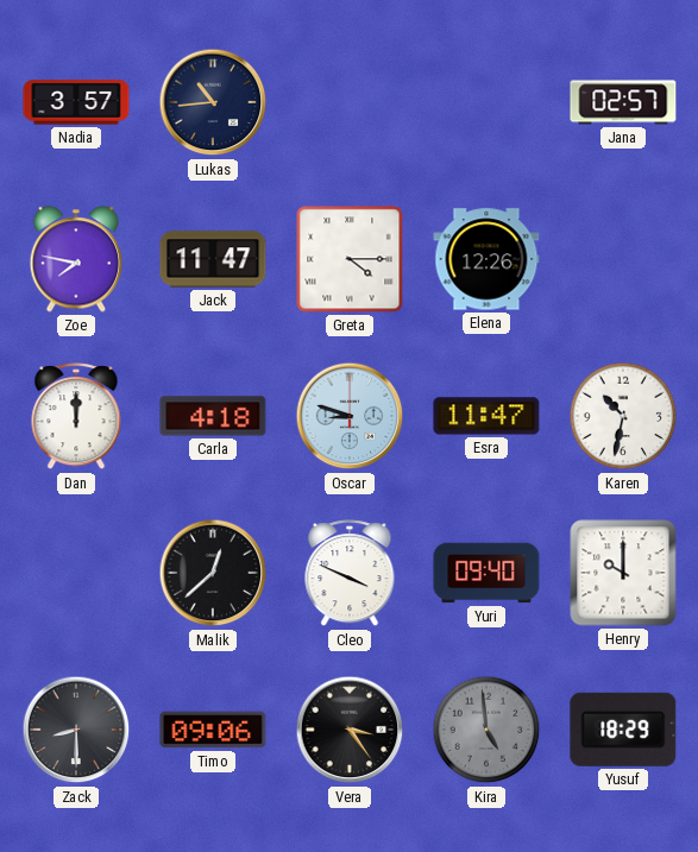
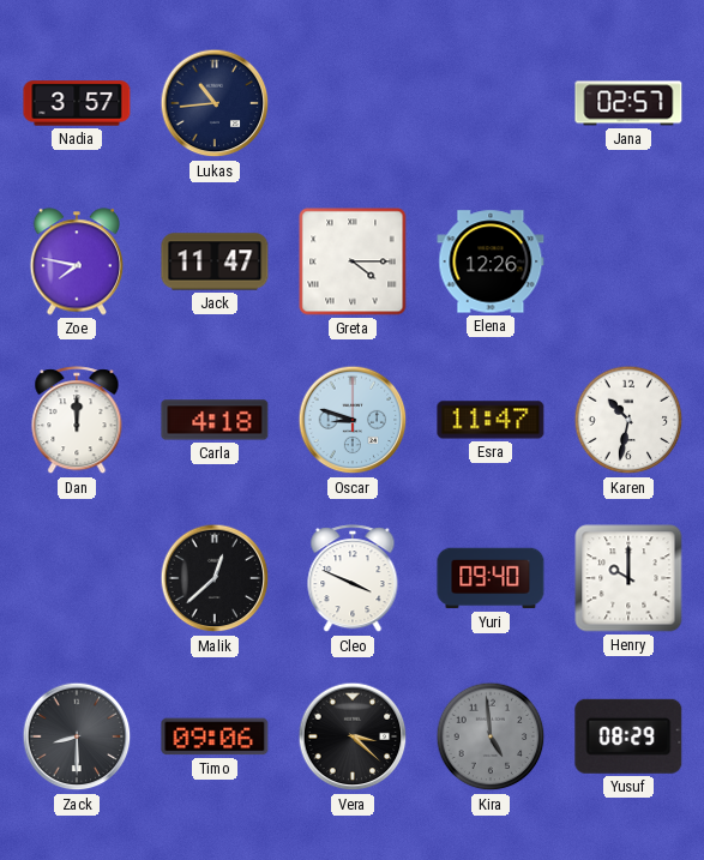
Vera: 3:24 -> 3:22 (353, 736)
Yusuf: 18:29 -> 08:29 (628, 736)
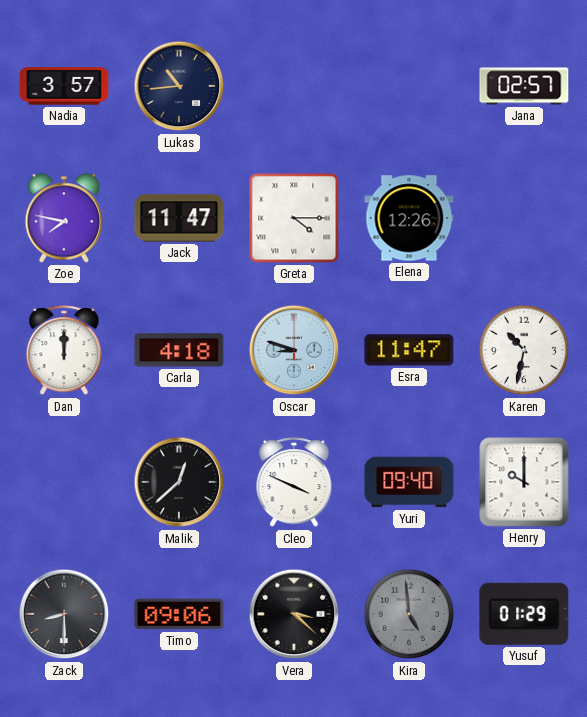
Yusuf: 08:29 -> 01:29 (524, 614)
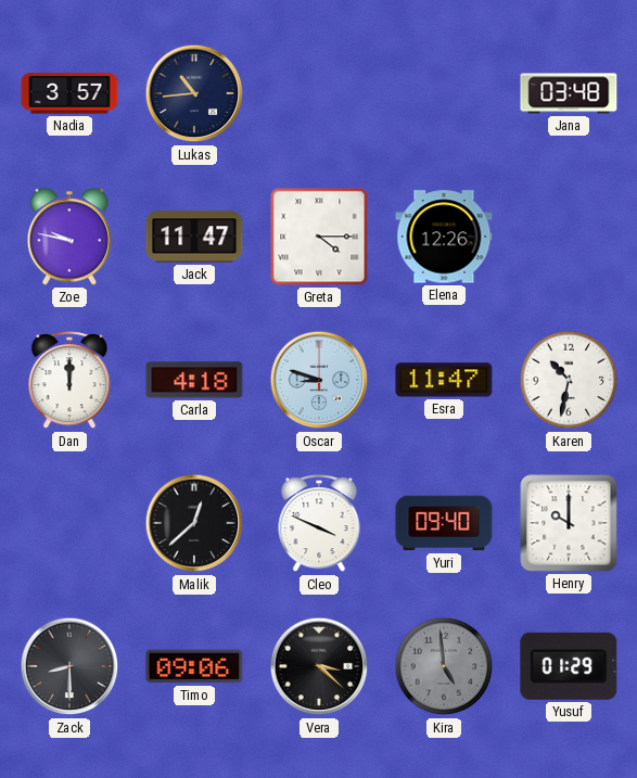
Jana: 02:57 -> 03:48 (569, 93)
Zoe: 7:47 -> 9:47 (69, 237)
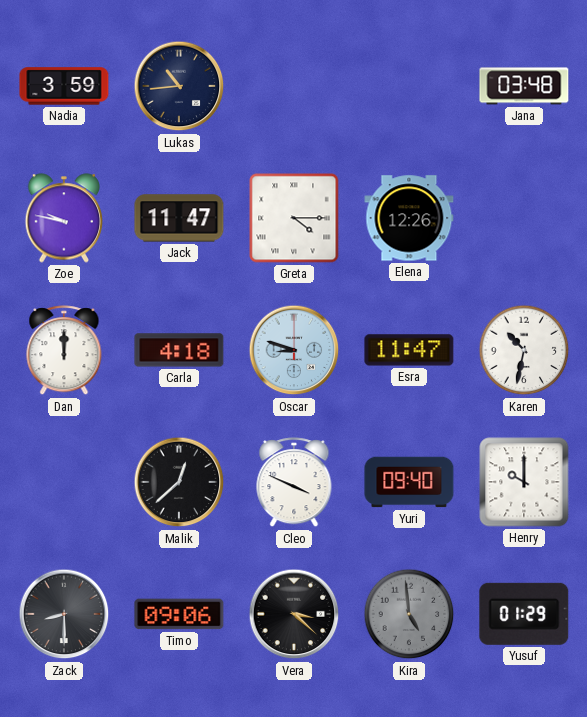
Nadia: 3:57 -> 3:59 (64, 86)
